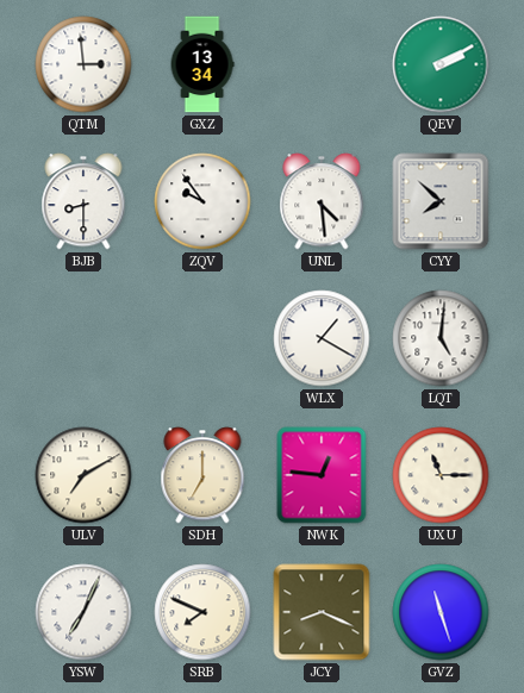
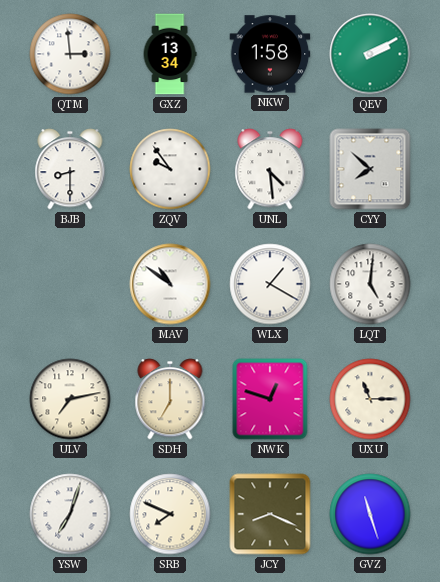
NKW: none -> 1:58 (270, 54)
MAV: none -> 10:51 (170, 284)
ULV: 7:10 -> 7:13 (70, 399)
NWK: 12:46 -> 12:48 (270, 399)
YSW: 7:04 -> 7:03 (70, 514)
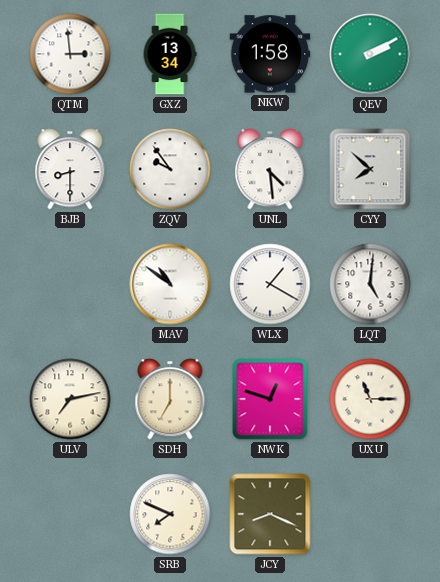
YSW: 7:03 -> none (70, 514)
GVZ: 11:27 -> none (370, 514)
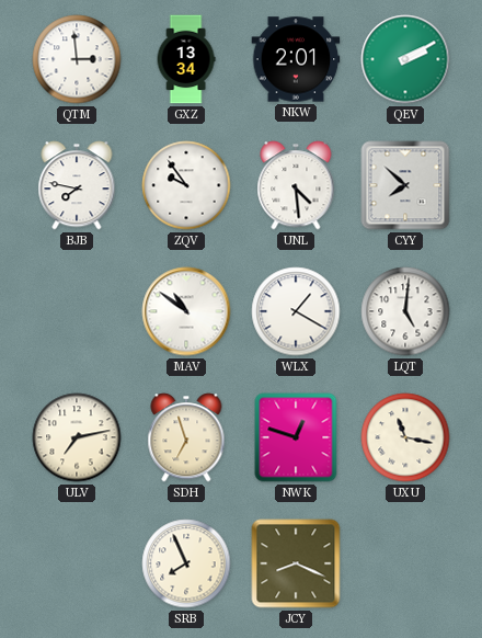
NKW: 1:58 -> 2:01 (296, 59)
BJB: 8:30 -> 7:47 (77, 185)
SDH: 7:00 -> 6:57 (186, 437)
UXU: 11:15 -> 11:17 (405, 437)
SRB: 7:49 -> 7:56 (186, 563)
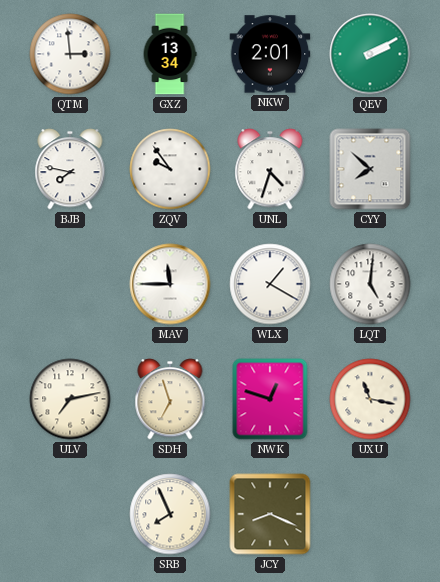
UNL: 4:29 -> 4:33 (270, 169)
MAV: 10:51 -> 11:45 (170, 284)
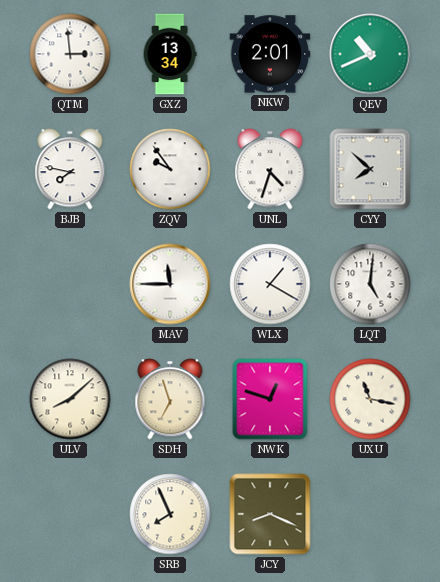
QEV: 2:10 -> 10:41 (370, 54)
ULV: 7:13 -> 8:08 (70, 399)
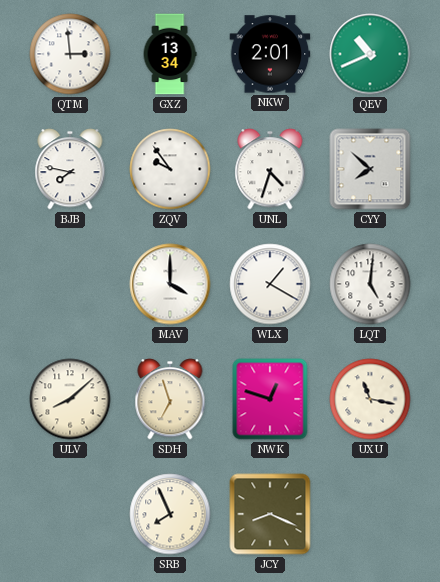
MAV: 11:45 -> 4:00 (170, 284)
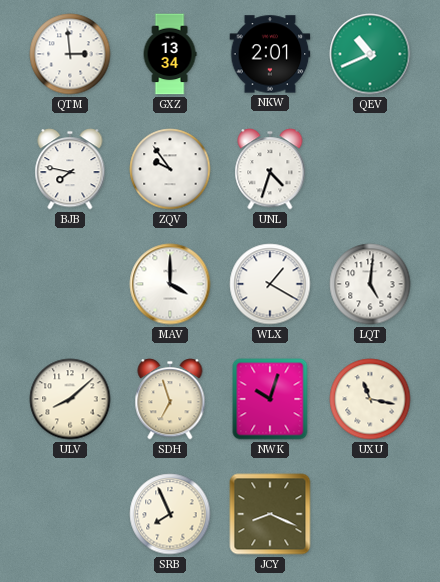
CYY: 7:52 -> none (370, 169)
NWK: 12:48 -> 10:03 (270, 399)
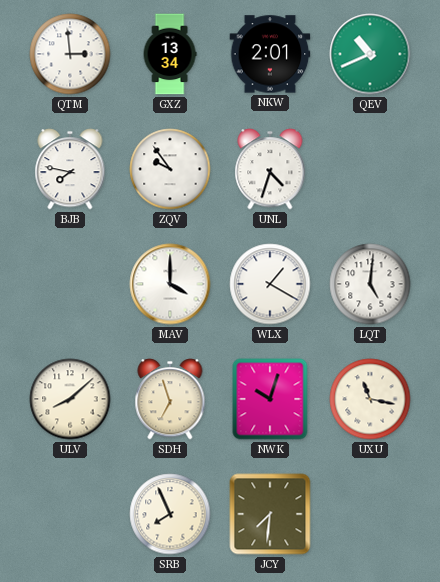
JCY: 8:19 -> 7:31 (270, 514)
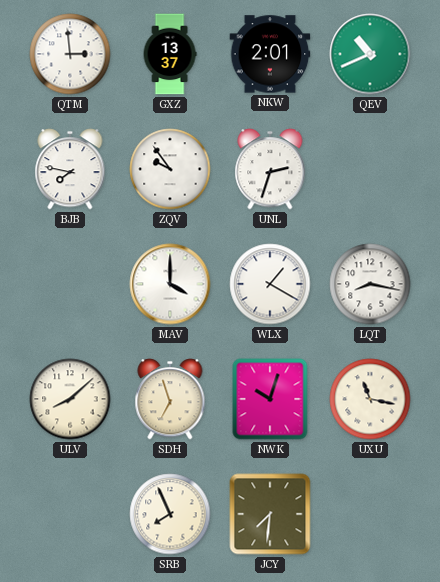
GXZ: 13:34 -> 13:37 (170, 54)
UNL: 4:33 -> 2:33 (270, 169)
LQT: 5:01 -> 8:17 (370, 284)
